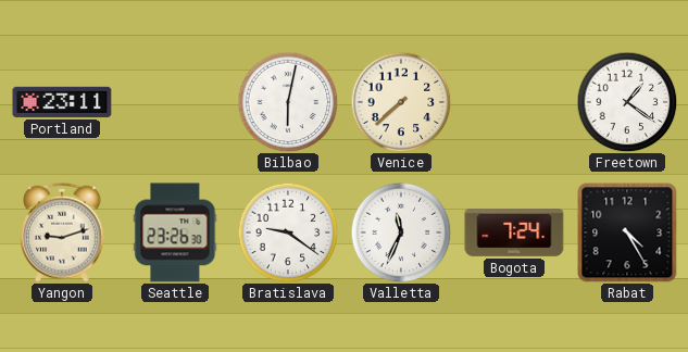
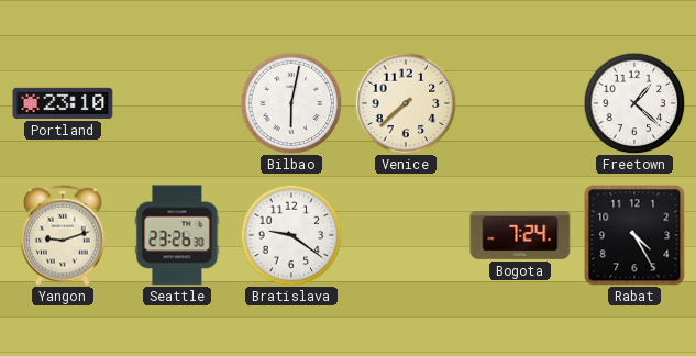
Portland: 23:11 -> 23:10 (63, 103)
Freetown: 1:21 -> 1:22 (634, 103)
Valletta: 11:34 -> none (401, 232)
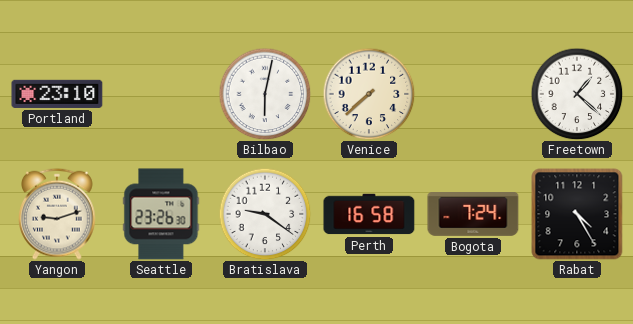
Perth: none -> 16:58 (369, 214)
